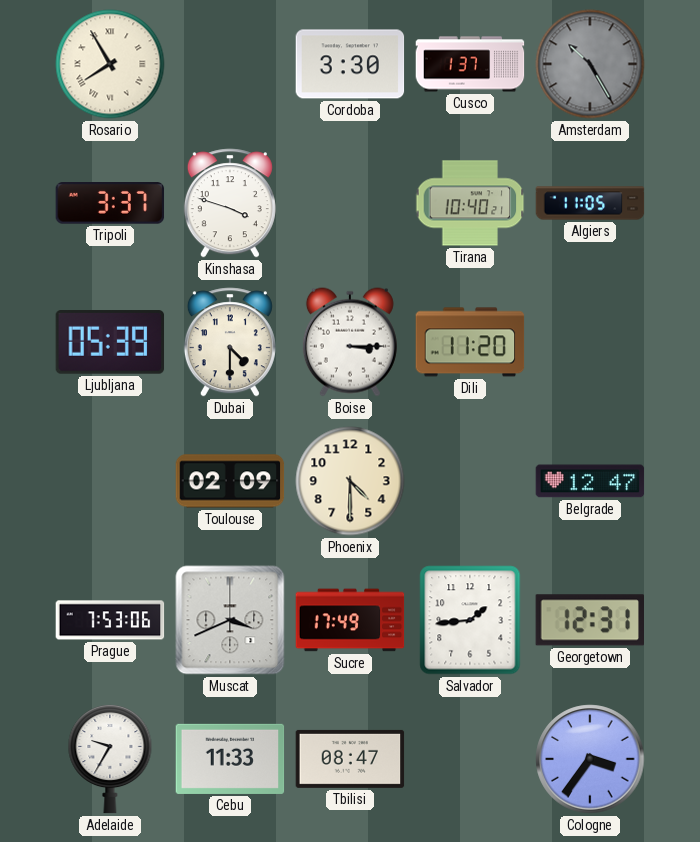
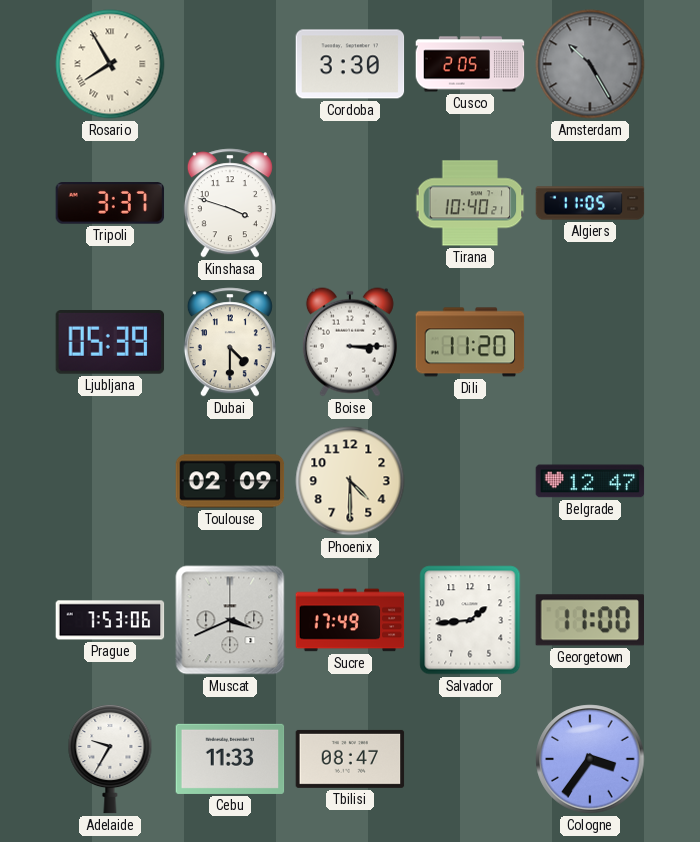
Cusco: 1:37 -> 2:05 (470, 64)
Georgetown: 12:31 -> 11:00 (590, 620)
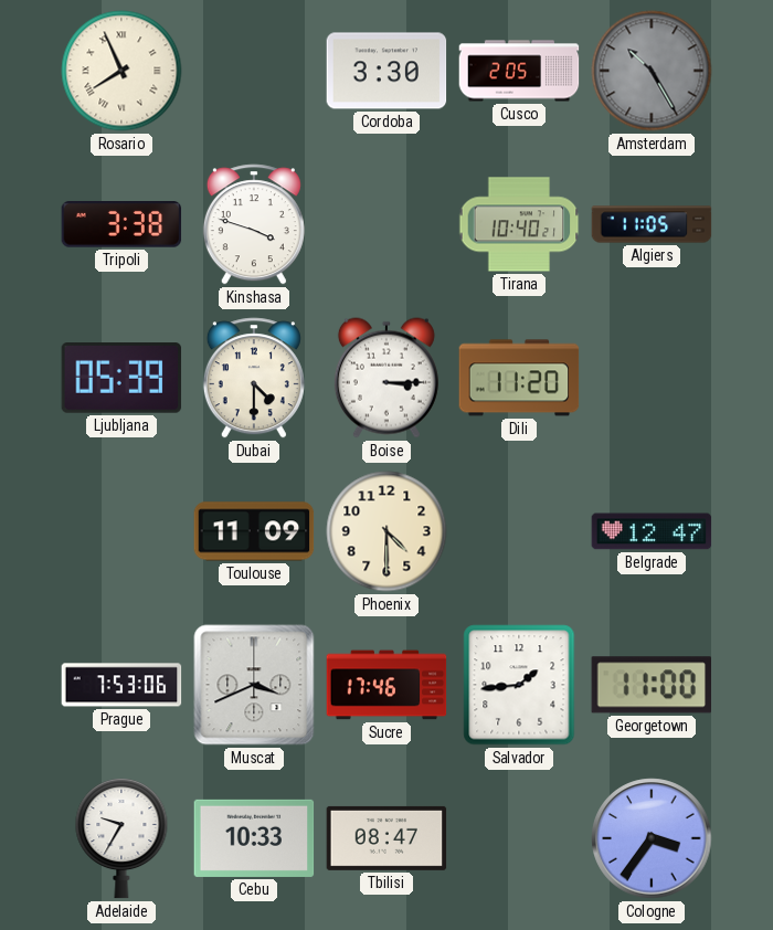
Rosario: 7:55 -> 7:56 (121, 71)
Tripoli: 3:37 -> 3:38 (121, 224)
Toulouse: 02:09 -> 11:09 (254, 531)
Sucre: 17:49 -> 17:46 (386, 685)
Cebu: 11:33 -> 10:33 (254, 838)
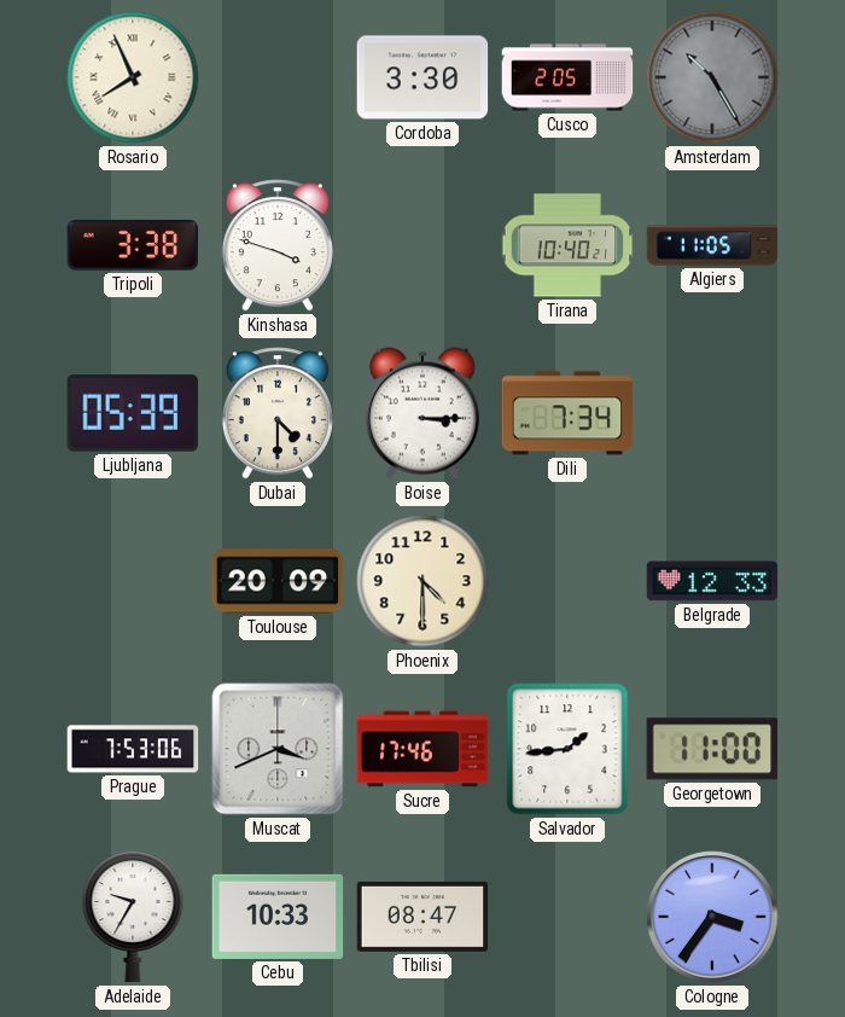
Dili: 11:20 -> 7:34 (567, 413)
Toulouse: 11:09 -> 20:09 (278, 581)
Belgrade: 12:47 -> 12:33 (712, 581)
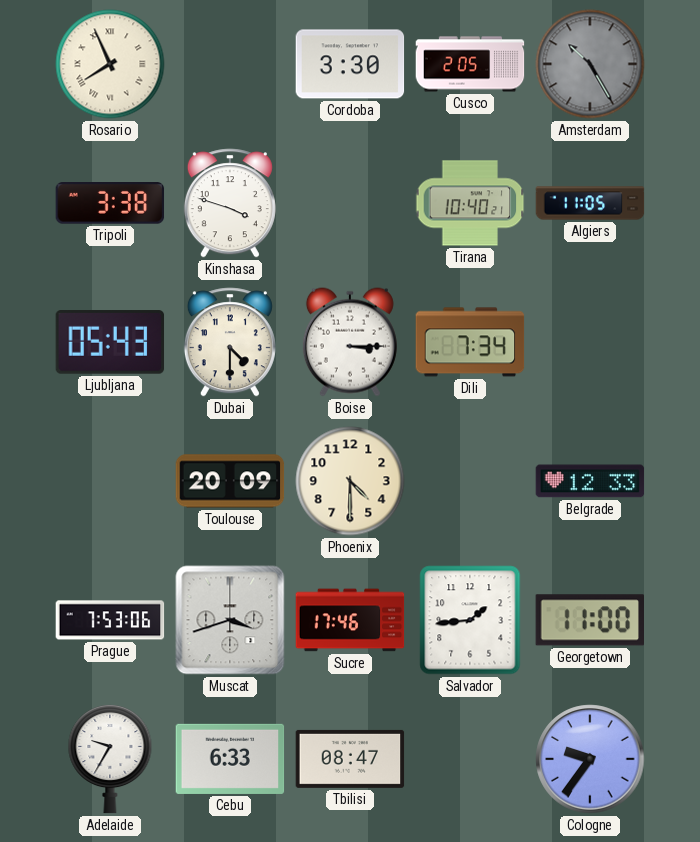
Ljubljana: 05:39 -> 05:43 (110, 342)
Muscat: 3:41 -> 3:42 (230, 620)
Cebu: 10:33 -> 6:33 (230, 759)
Cologne: 3:36 -> 9:36 (590, 759)
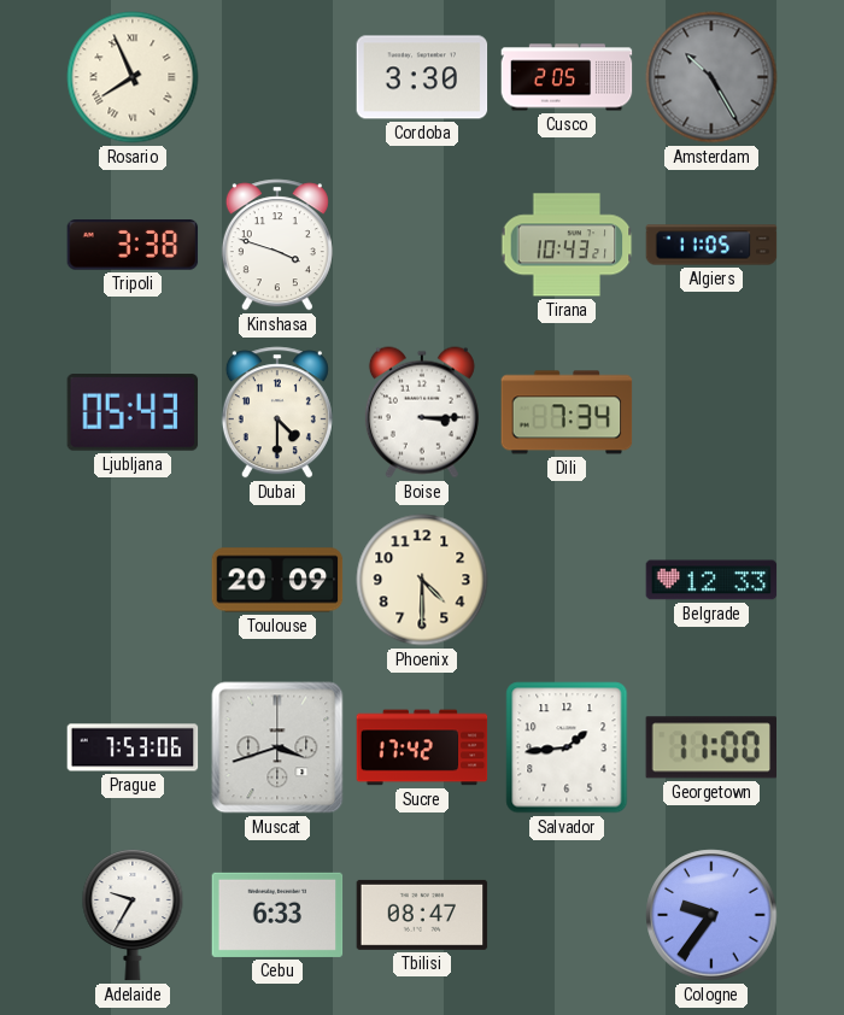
Tirana: 10:40 -> 10:43 (567, 245)
Sucre: 17:46 -> 17:42 (422, 747)
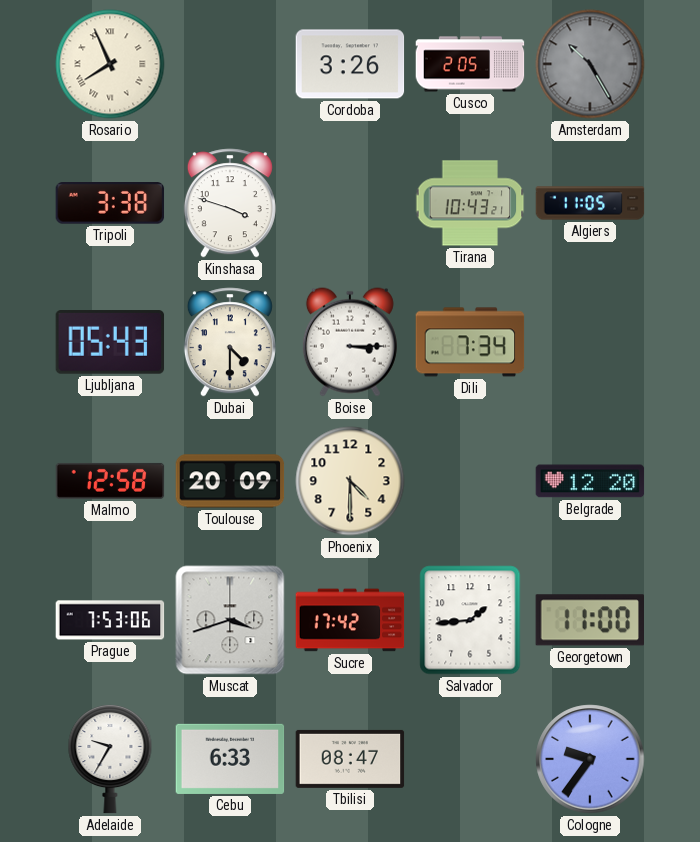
Cordoba: 3:30 -> 3:26 (350, 64)
Malmo: none -> 12:58 (110, 481)
Belgrade: 12:33 -> 12:20 (590, 481)
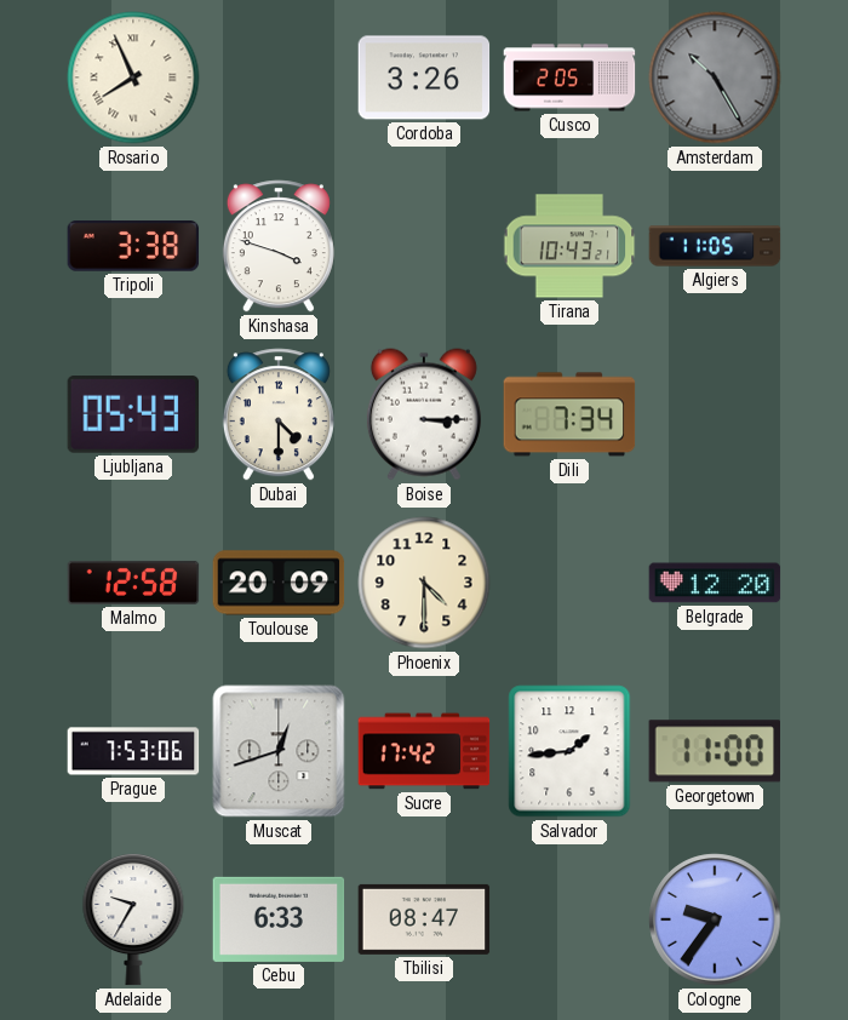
Muscat: 3:42 -> 12:42 (279, 751)
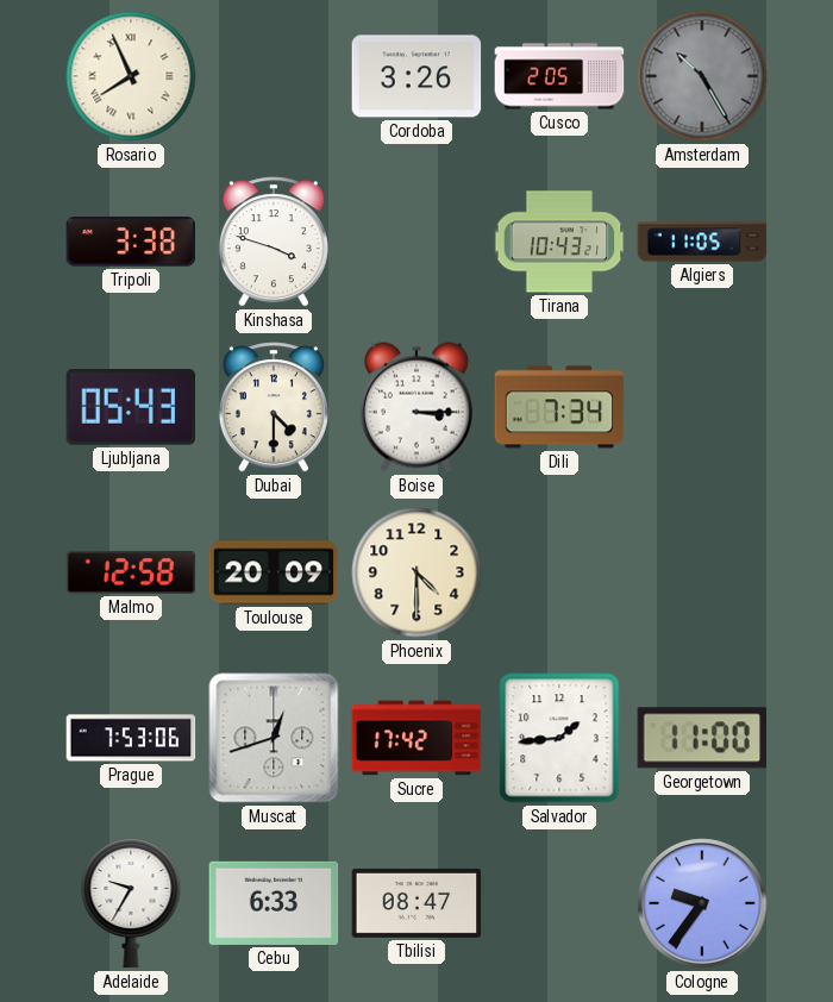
Belgrade: 12:20 -> none (715, 583)
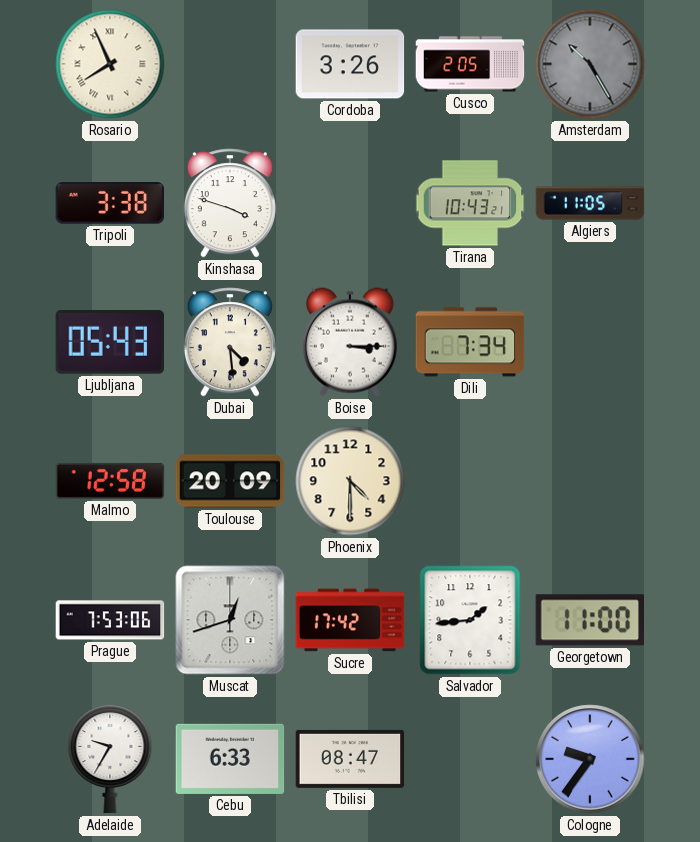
Dubai: 4:30 -> 4:29 (230, 342)
